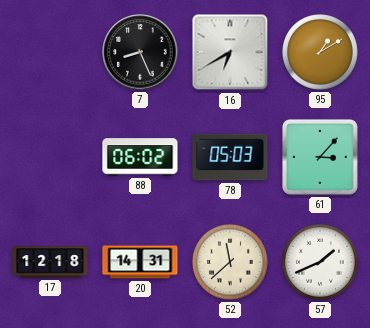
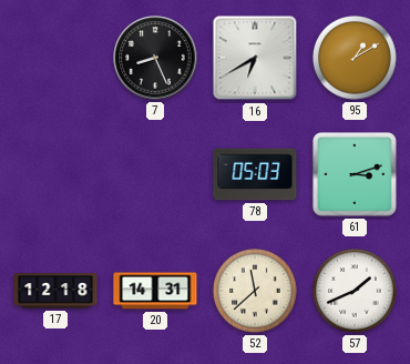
88: 06:02 -> none (140, 157)
61: 3:07 -> 3:12 (355, 174)
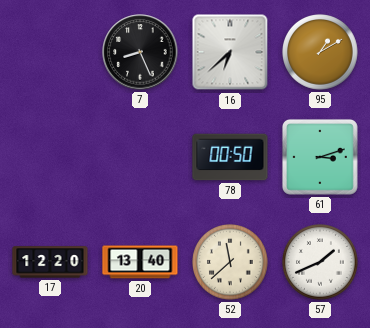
16: 6:40 -> 6:38 (230, 52)
78: 05:03 -> 00:50 (230, 157)
17: 12:18 -> 12:20 (50, 262)
20: 14:31 -> 13:40 (140, 262)
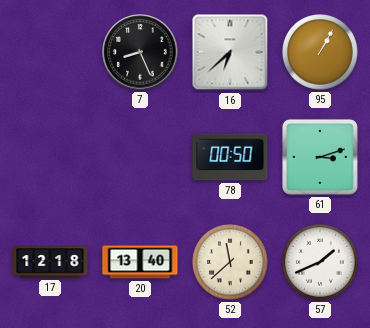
95: 1:10 -> 1:05 (321, 53)
17: 12:20 -> 12:18 (50, 262)
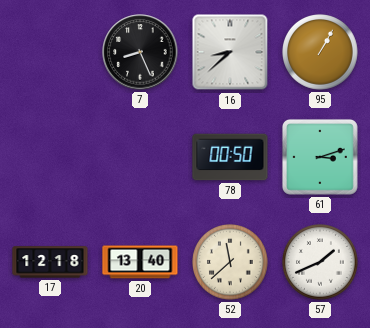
16: 6:38 -> 8:38 (230, 52)
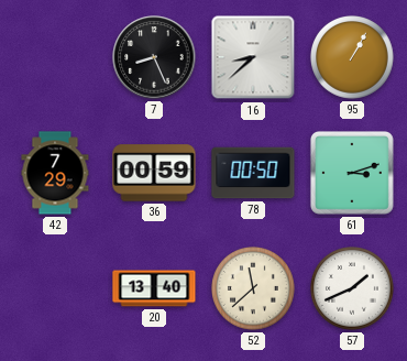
42: none -> 7:29 (55, 173)
36: none -> 00:59 (154, 173)
17: 12:18 -> none (50, 262)
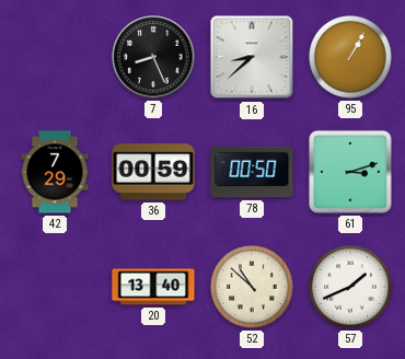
52: 11:38 -> 10:52 (253, 288)
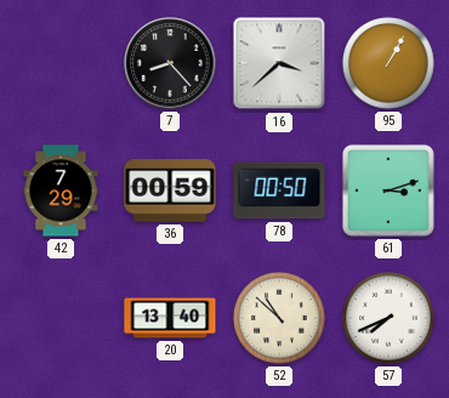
7: 8:26 -> 8:23 (170, 63)
16: 8:38 -> 3:38 (279, 63)
57: 1:41 -> 7:41 (390, 319)
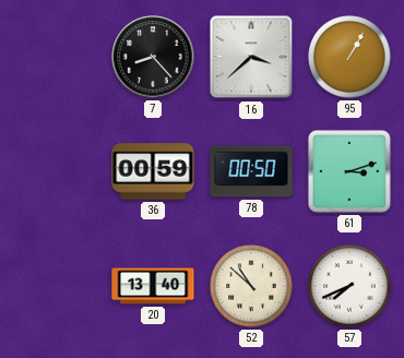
42: 7:29 -> none (61, 191)
